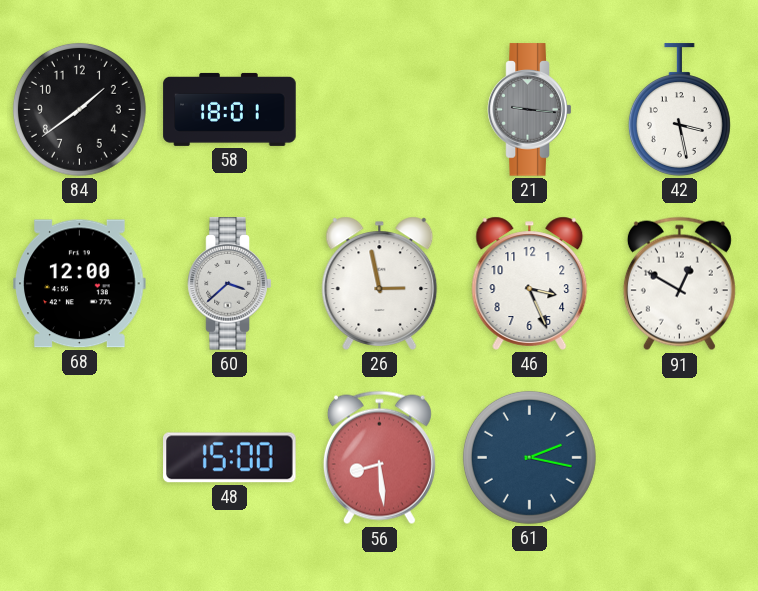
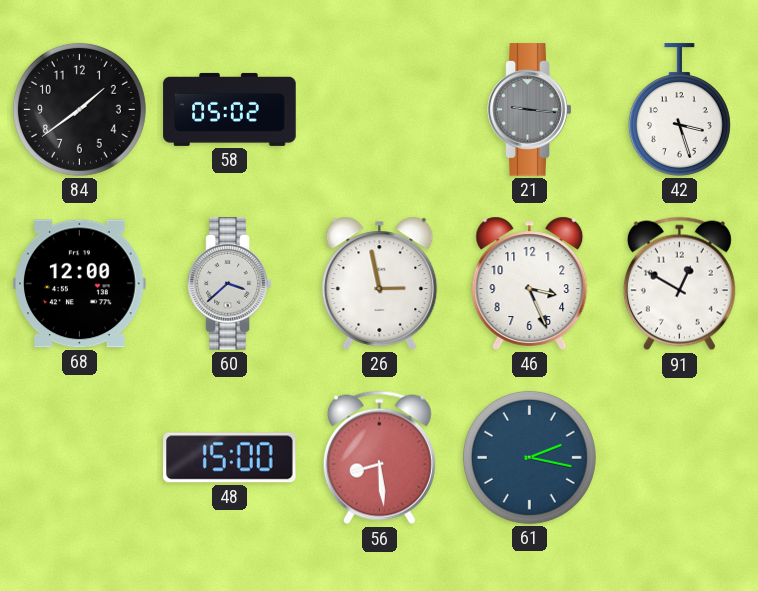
58: 18:01 -> 05:02 (230, 109)
42: 3:28 -> 3:27 (679, 110)
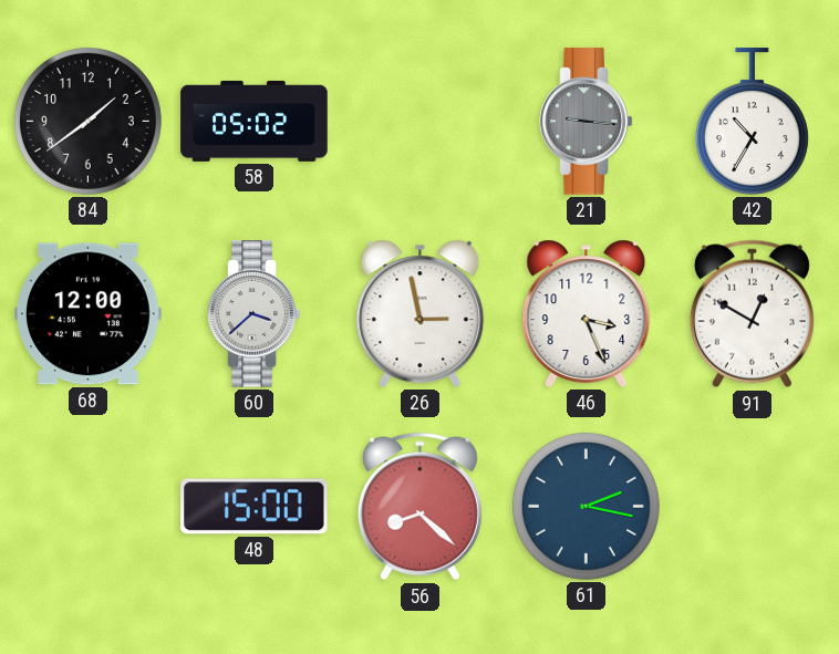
42: 3:27 -> 10:35 (752, 122)
56: 8:29 -> 8:22 (419, 507)
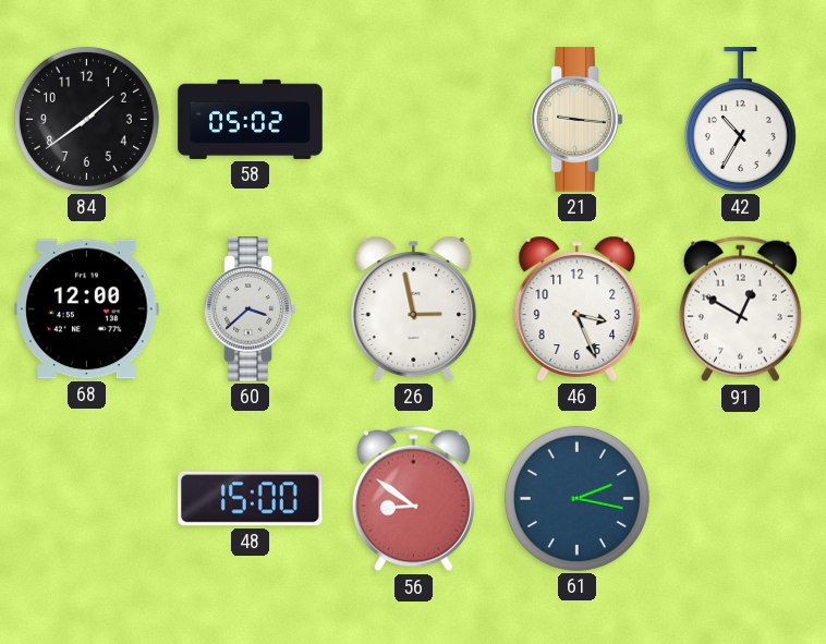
21 dial: grey -> cream (578, 120)
56: 8:22 -> 8:51 (413, 499)
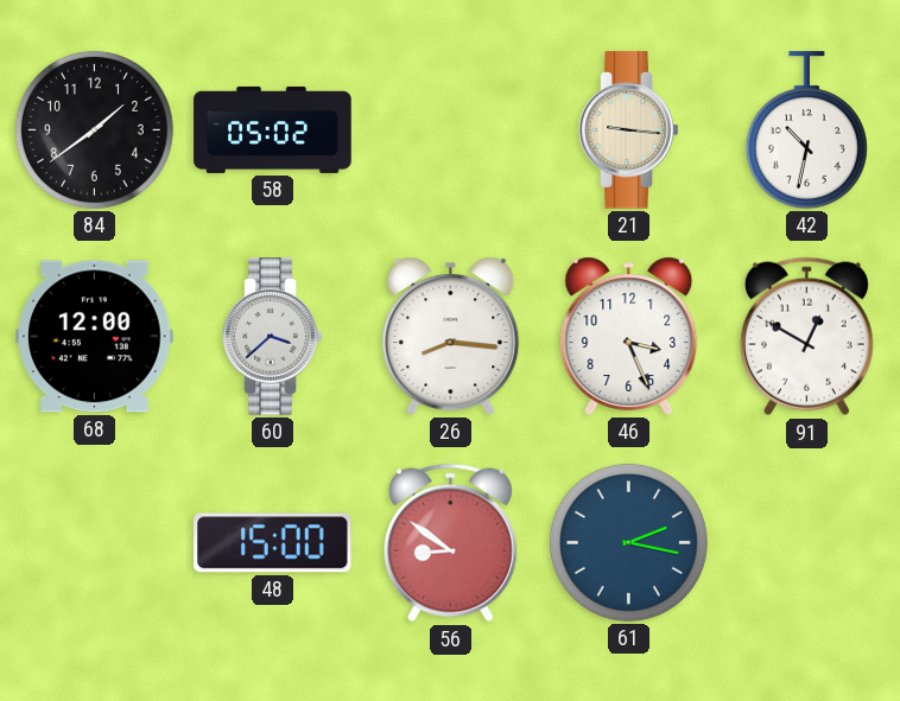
42: 10:35 -> 10:32 (806, 130)
26: 2:58 -> 8:16 (451, 336)
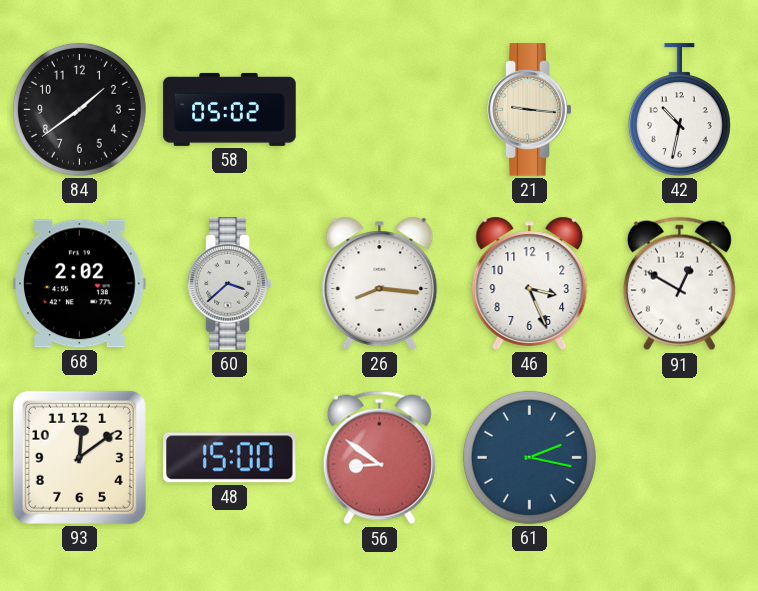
68: 12:00 -> 2:02 (80, 284)
93: none -> 12:09 (79, 457)
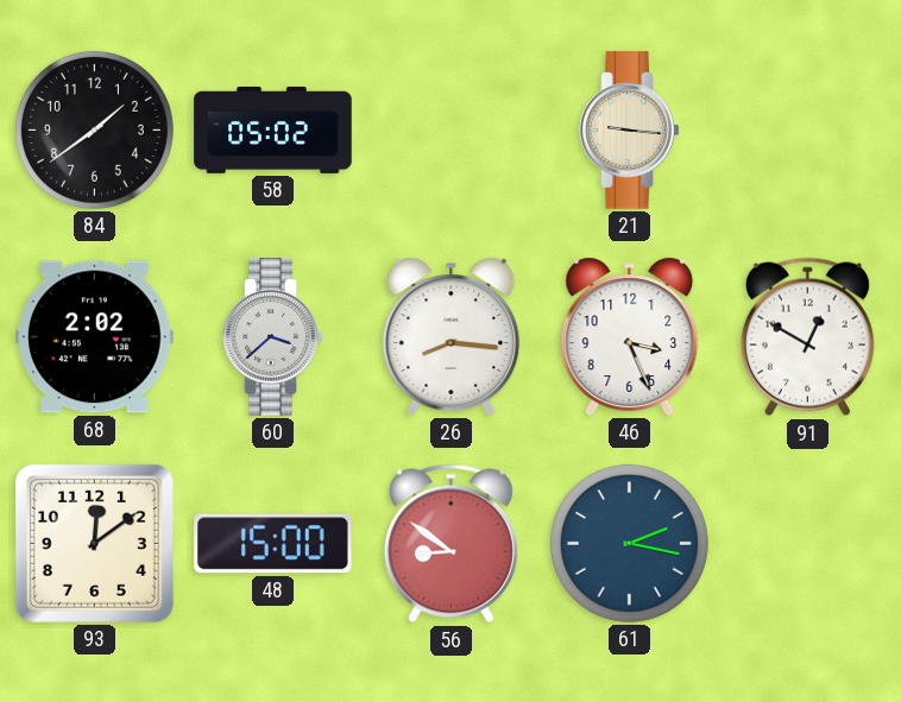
42: 10:32 -> none (679, 110)
